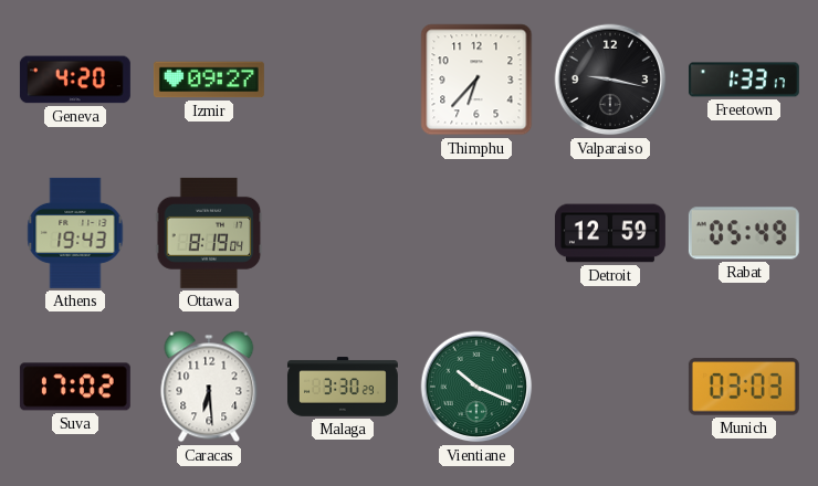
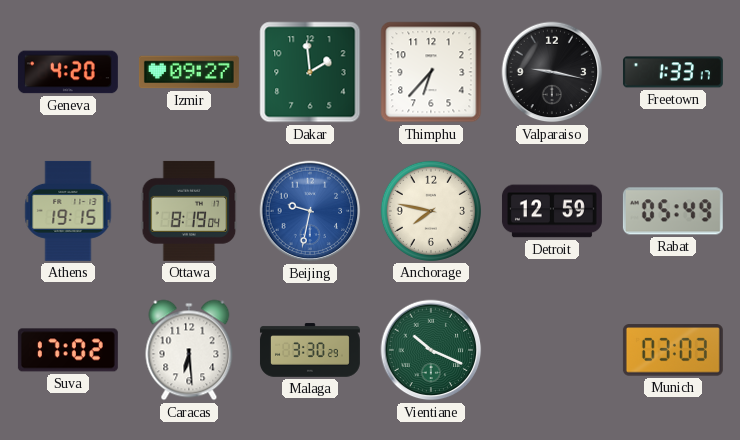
Dakar: none -> 1:59 (310, 72)
Athens: 19:43 -> 19:15 (68, 211)
Beijing: none -> 9:32 (310, 211)
Anchorage: none -> 7:47 (431, 211)
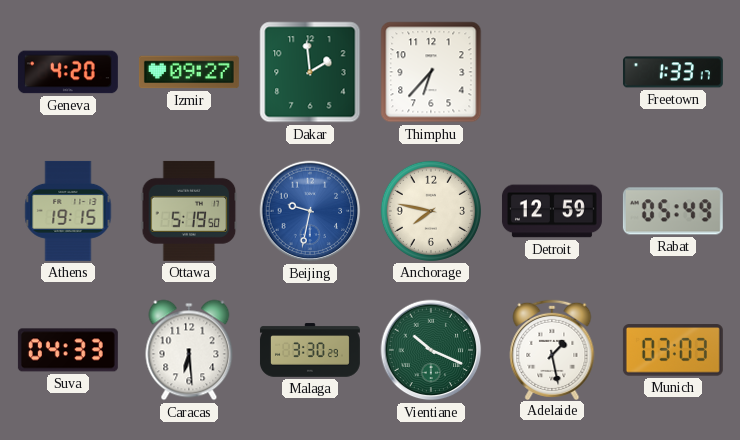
Valparaiso: 9:17 -> none (552, 72)
Ottawa: 8:19 -> 5:19 (189, 211)
Suva: 17:02 -> 04:33 (68, 350)
Adelaide: none -> 1:28 (552, 349)
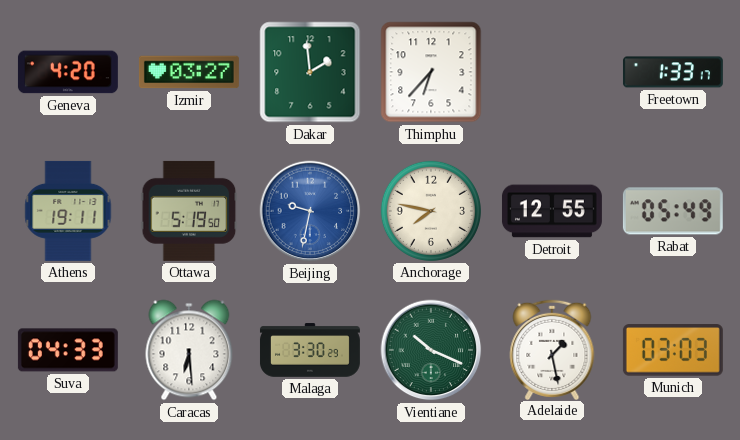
Izmir: 09:27 -> 03:27 (189, 72)
Athens: 19:15 -> 19:11 (68, 211)
Detroit: 12:59 -> 12:55 (552, 211)
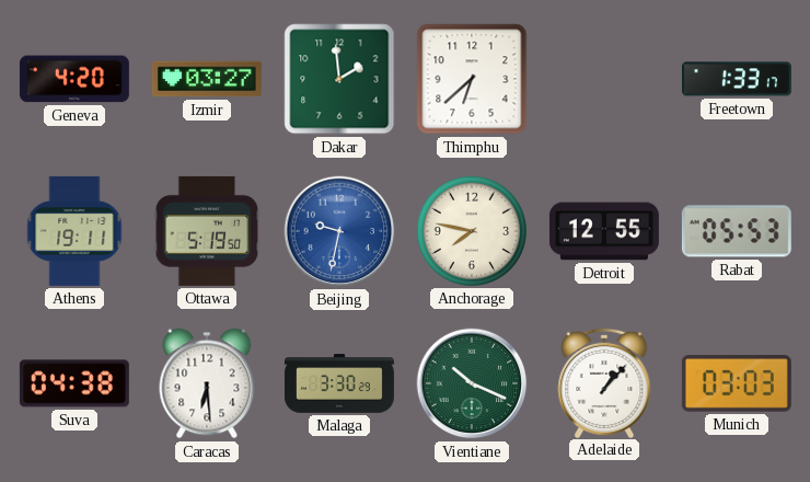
Thimphu: 6:37 -> 6:38 (472, 79)
Rabat: 05:49 -> 05:53 (737, 231)
Suva: 04:33 -> 04:38 (74, 383)
Adelaide: 1:28 -> 1:07 (604, 382)
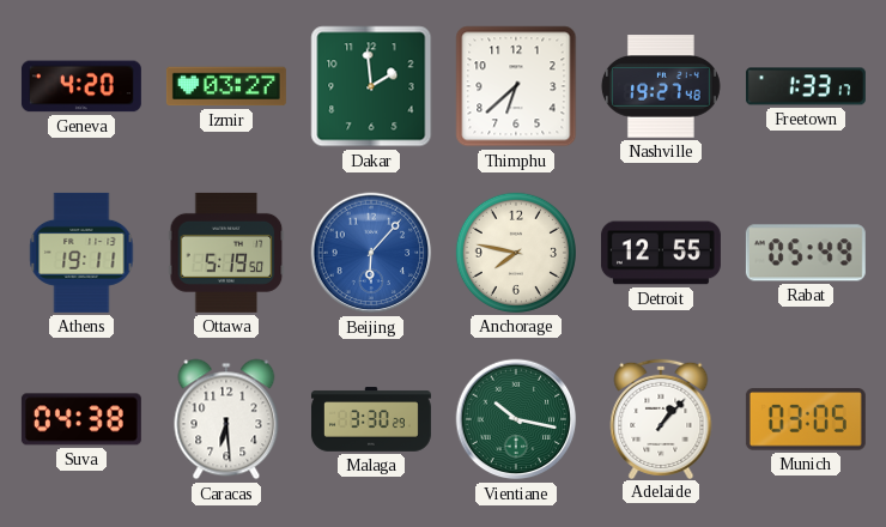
Nashville: none -> 19:27 (661, 86)
Beijing: 9:32 -> 6:07 (371, 253)
Rabat: 05:53 -> 05:49 (806, 253)
Vientiane: 10:19 -> 10:17 (516, 419)
Munich: 03:03 -> 03:05 (806, 419)
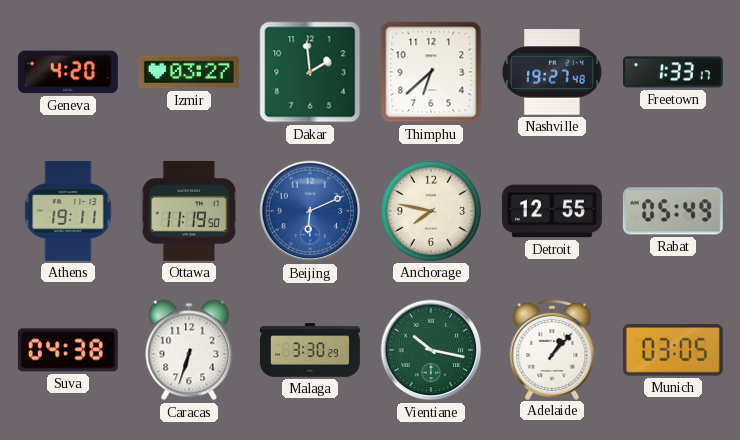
Ottawa: 5:19 -> 11:19 (189, 211)
Beijing: 6:07 -> 6:11 (310, 211)
Caracas: 6:29 -> 6:33 (189, 350)
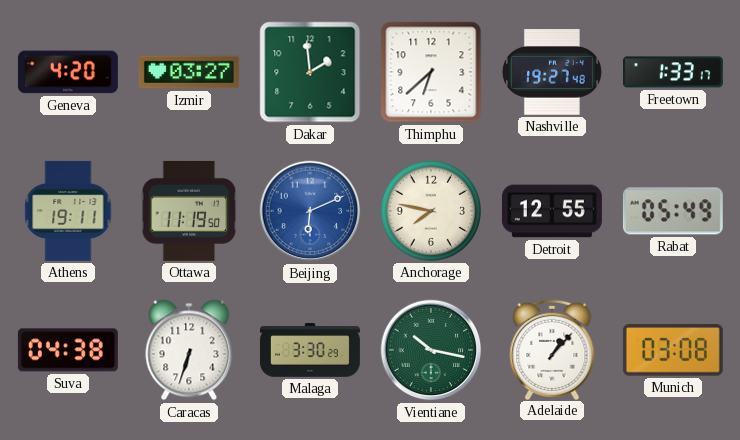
Munich: 03:05 -> 03:08 (673, 350)
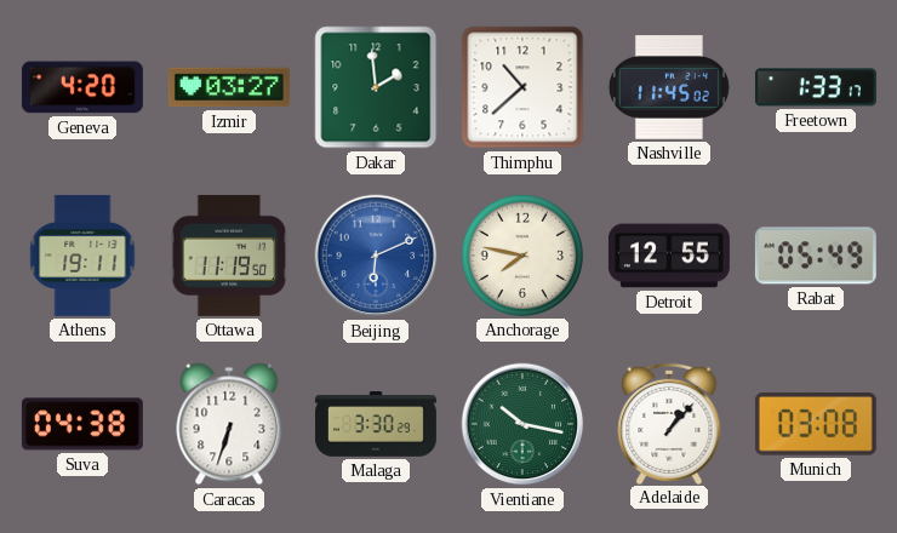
Thimphu: 6:38 -> 10:38 (522, 87)
Nashville: 19:27 -> 11:45 (669, 87)
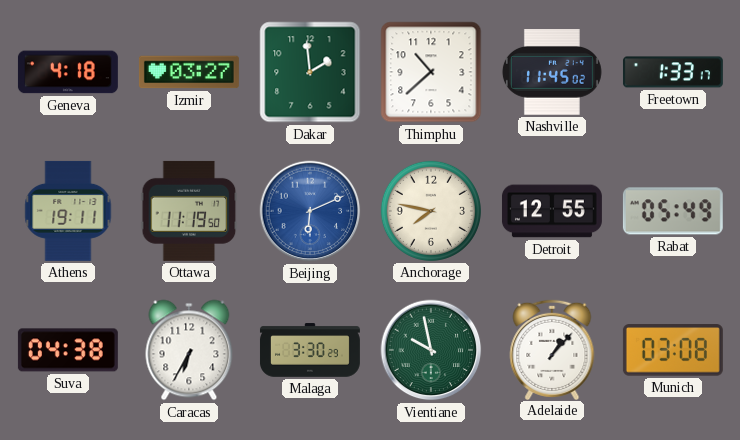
Geneva: 4:20 -> 4:18 (68, 72)
Caracas: 6:33 -> 6:35 (189, 350)
Vientiane: 10:17 -> 9:58 (431, 350)
